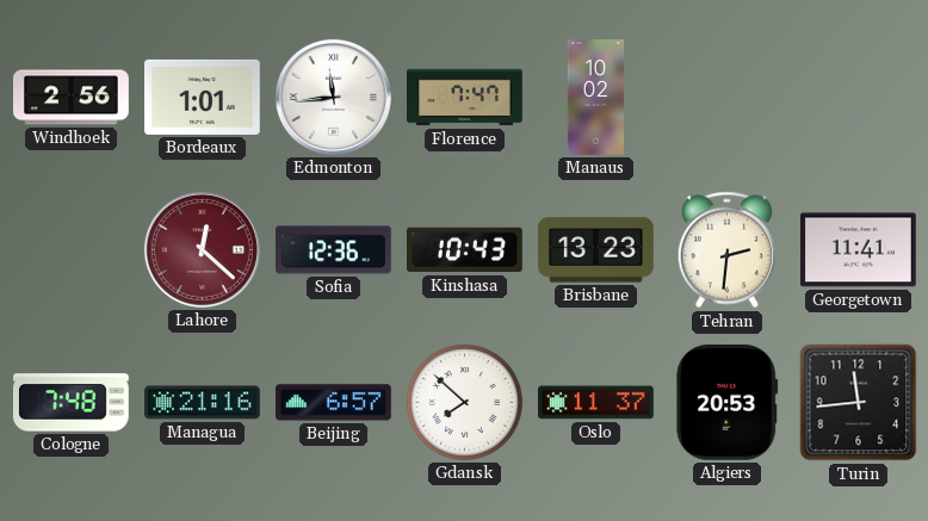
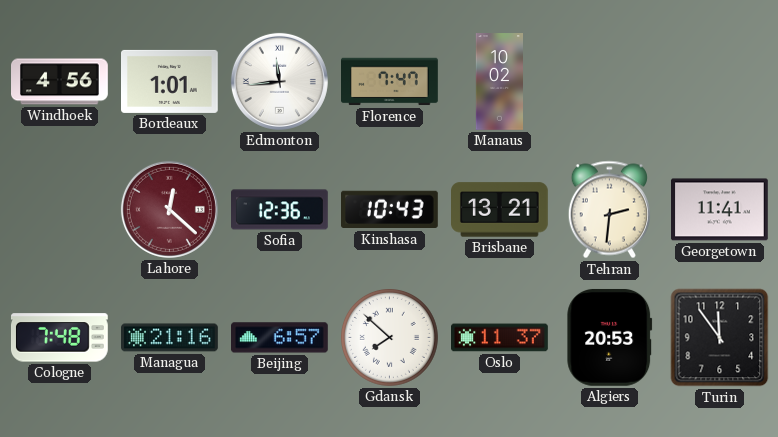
Windhoek: 2:56 -> 4:56 (60, 82)
Brisbane: 13:23 -> 13:21 (500, 210)
Turin: 11:44 -> 11:54 (720, 338)
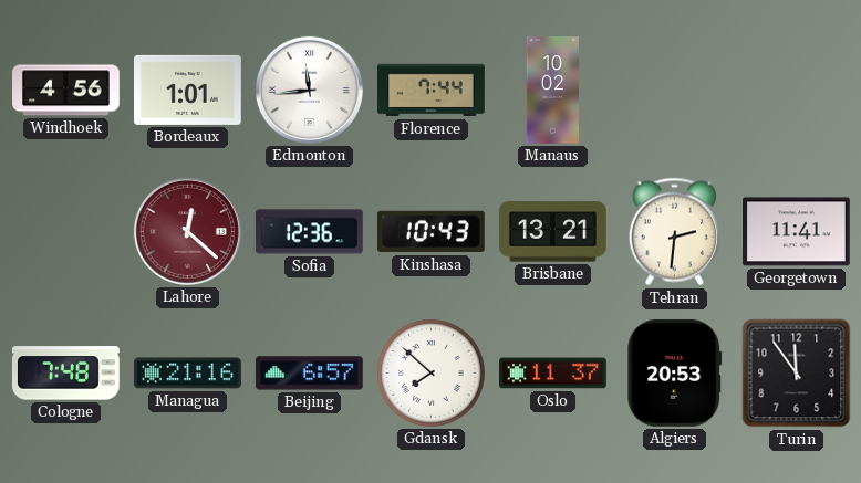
Florence: 7:47 -> 7:44 (432, 91)
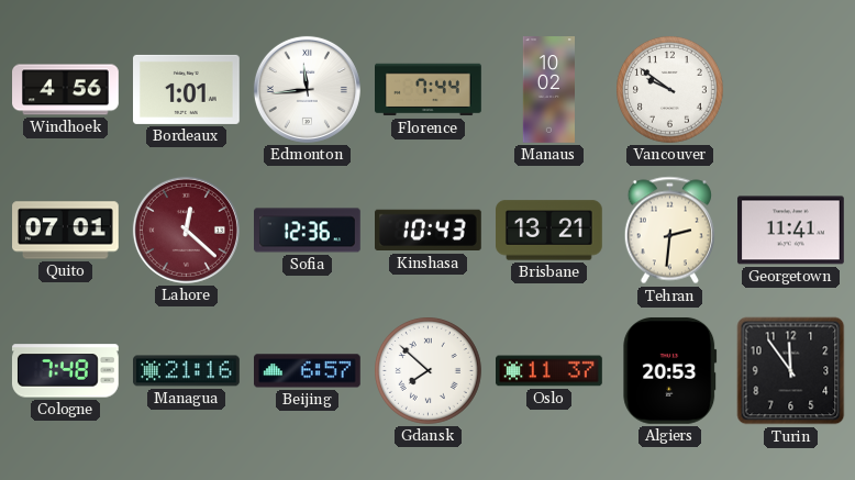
Vancouver: none -> 9:51 (670, 90)
Quito: none -> 07:01 (66, 231)
